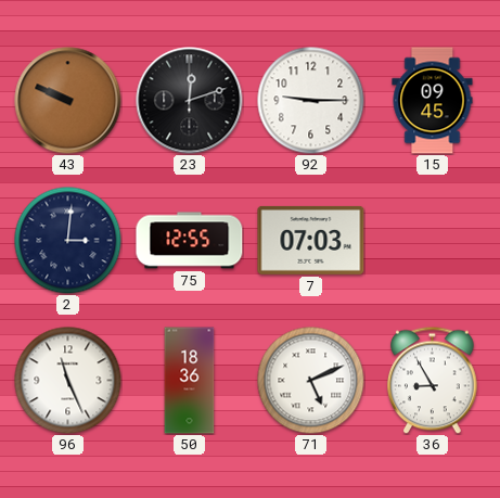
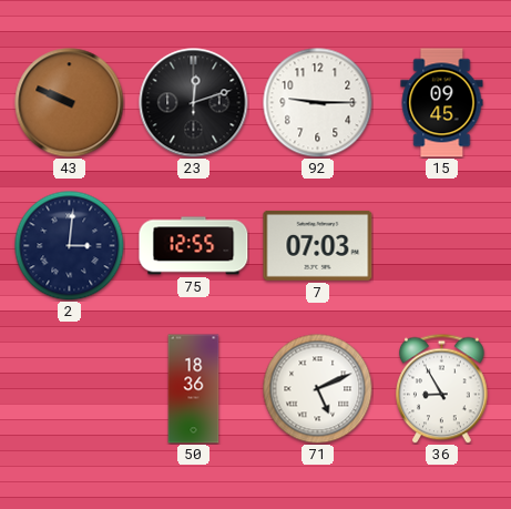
96: 11:26 -> none (68, 381)
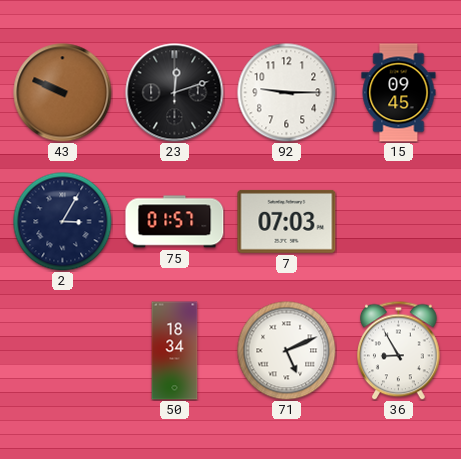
2: 3:01 -> 3:05 (63, 222)
75: 12:55 -> 01:57 (175, 222)
50: 18:36 -> 18:34 (175, 351)
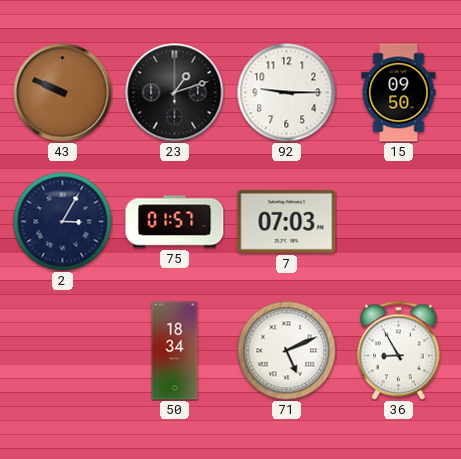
23: 12:12 -> 1:12 (175, 93)
15: 09:45 -> 09:50 (399, 93)
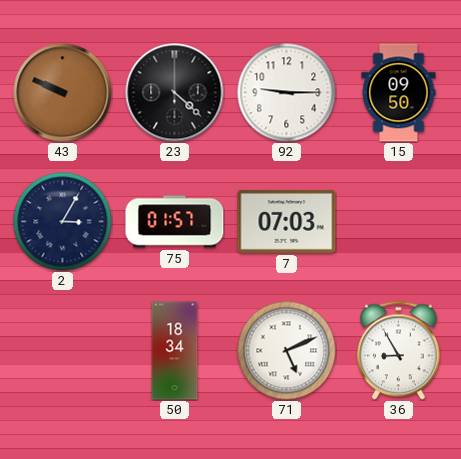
23: 1:12 -> 4:22 (175, 93)
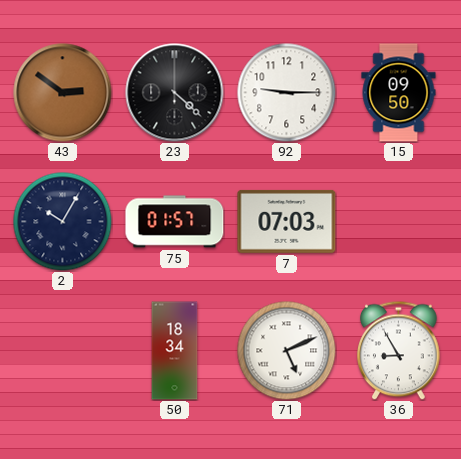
43: 9:49 -> 2:51 (63, 93)
2: 3:05 -> 10:05 (63, 222)
